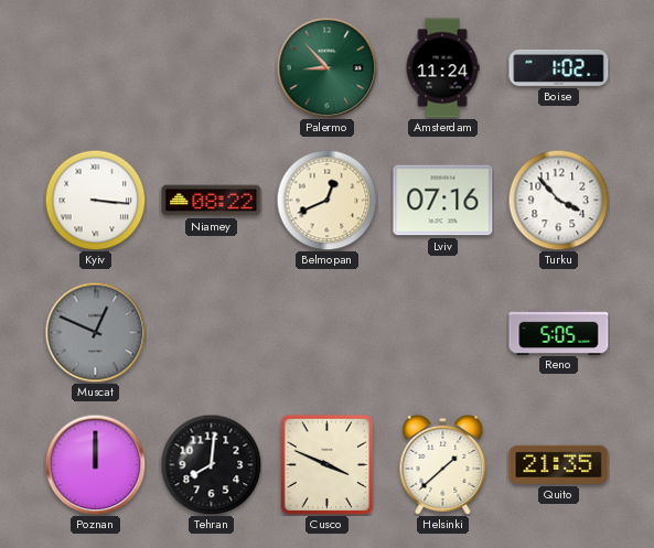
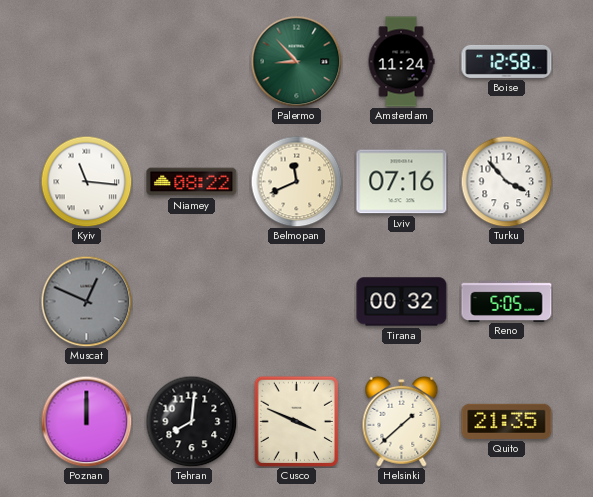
Boise: 1:02 -> 12:58 (507, 61)
Kyiv: 3:16 -> 11:16 (86, 181)
Belmopan: 12:41 -> 11:41 (296, 181)
Tirana: none -> 00:32 (402, 302)
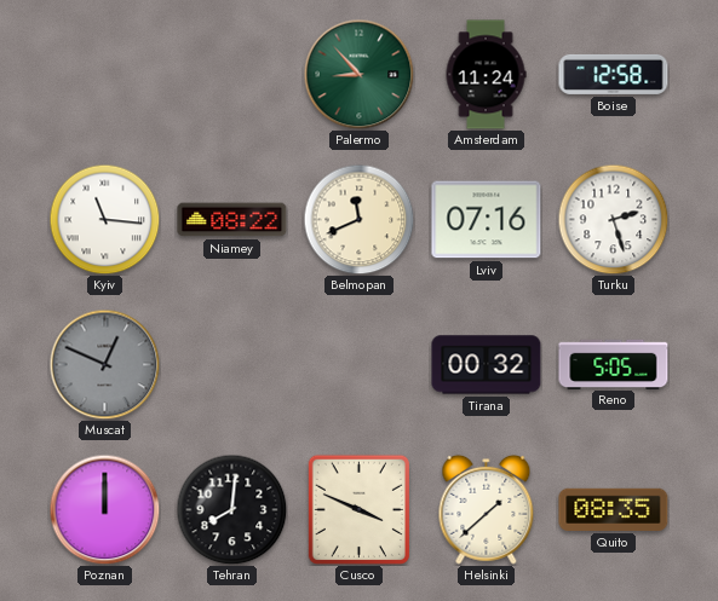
Turku: 3:53 -> 2:27 (613, 219)
Quito: 21:35 -> 08:35 (614, 509)
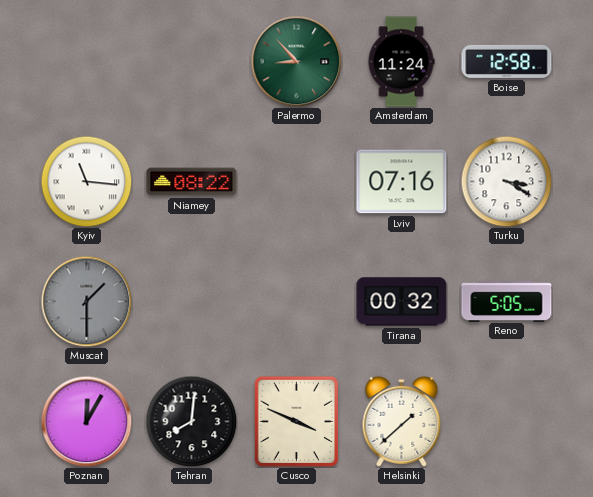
Belmopan: 11:41 -> none (358, 219)
Turku: 2:27 -> 3:20 (506, 181)
Muscat: 12:49 -> 1:30 (86, 301)
Poznan: 12:00 -> 12:05 (86, 421)
Quito: 08:35 -> none (614, 509)
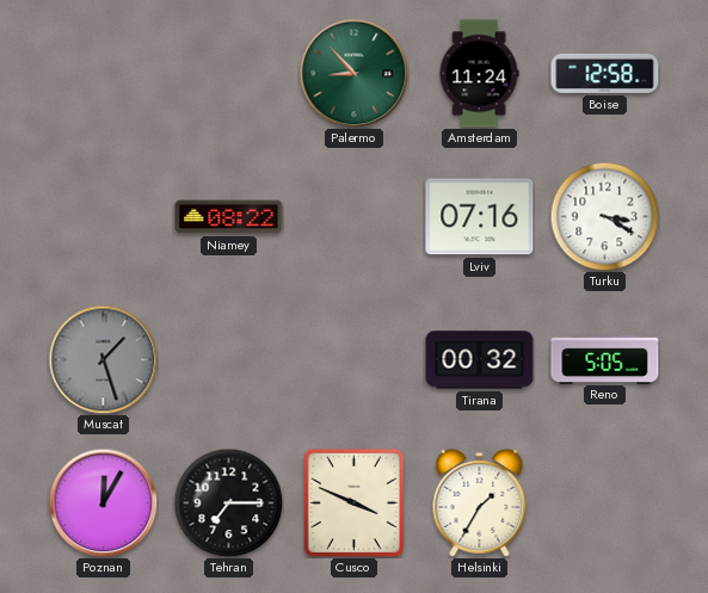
Kyiv: 11:16 -> none (86, 181)
Muscat: 1:30 -> 1:27 (103, 359)
Tehran: 8:01 -> 7:15 (228, 502)
Helsinki: 1:38 -> 1:35 (480, 502)
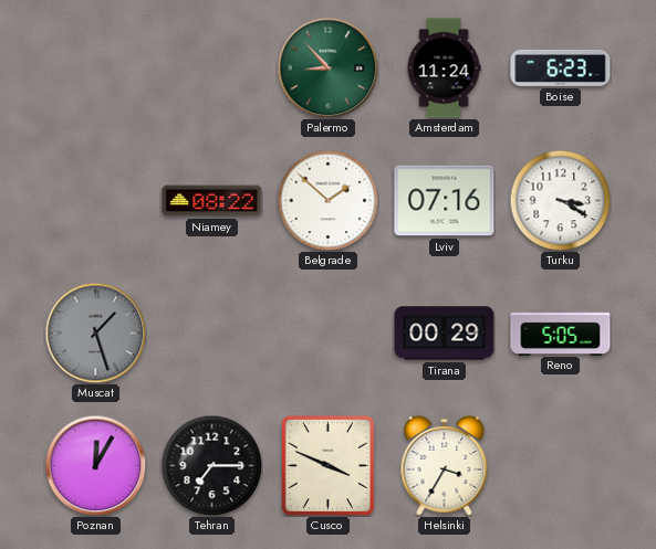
Boise: 12:58 -> 6:23 (561, 67)
Belgrade: none -> 1:52 (327, 200)
Tirana: 00:32 -> 00:29 (445, 334)
Helsinki: 1:35 -> 3:35 (445, 465)
